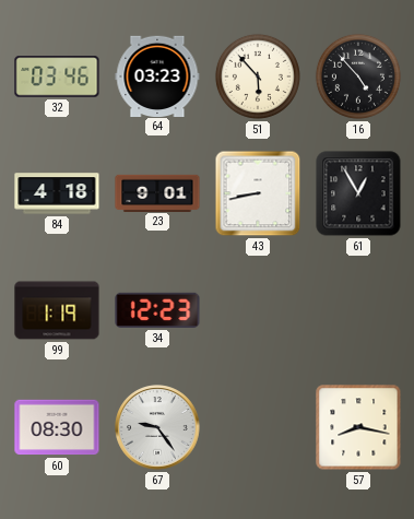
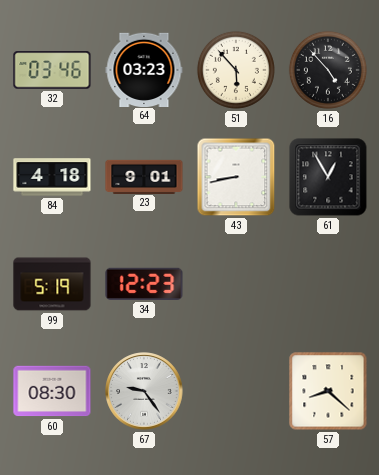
99: 1:19 -> 5:19 (52, 284)
57: 8:17 -> 8:22 (328, 391)
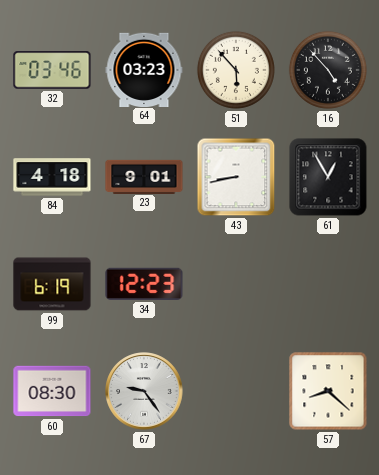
99: 5:19 -> 6:19 (52, 284)
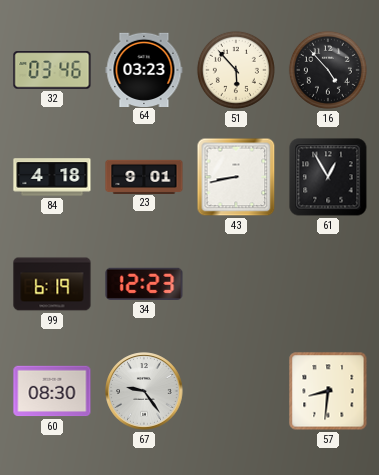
57: 8:22 -> 8:31 (328, 391)
